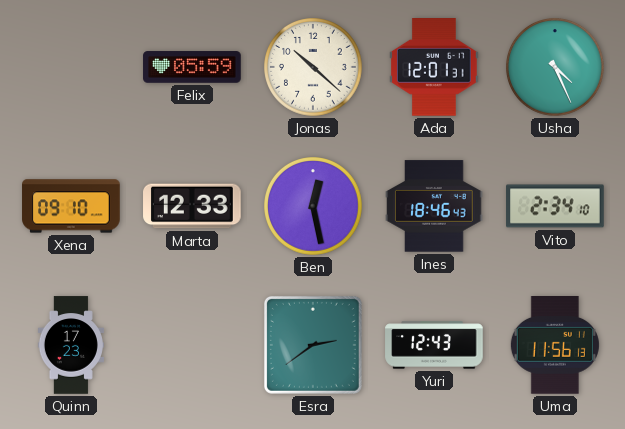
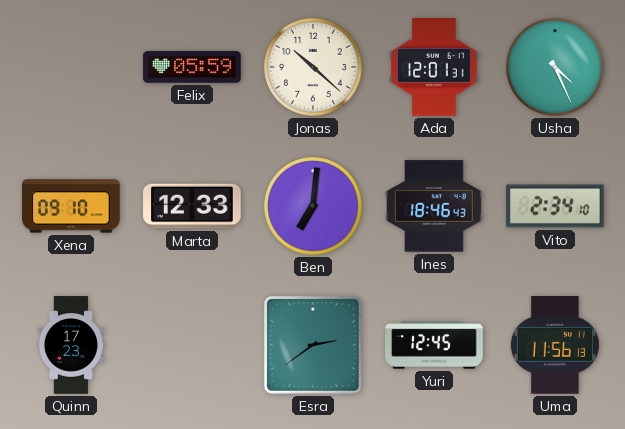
Ben: 12:28 -> 7:01 (314, 207)
Yuri: 12:43 -> 12:45 (434, 345)
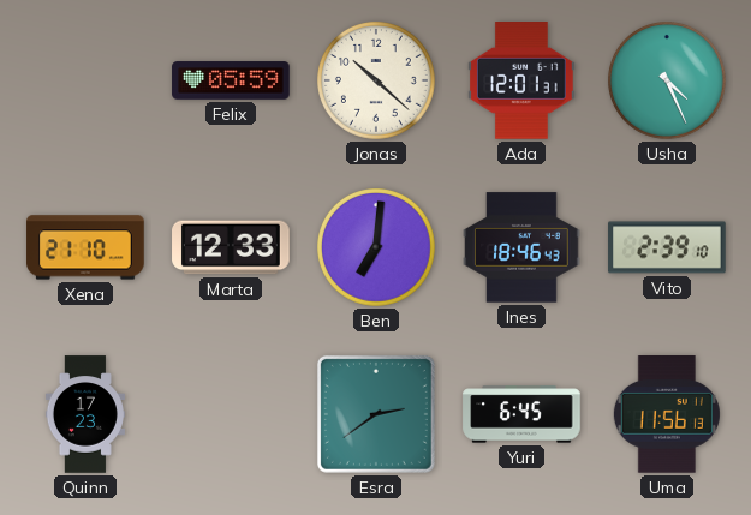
Xena: 09:10 -> 21:10 (85, 247)
Vito: 2:34 -> 2:39 (667, 247)
Yuri: 12:45 -> 6:45 (521, 414)
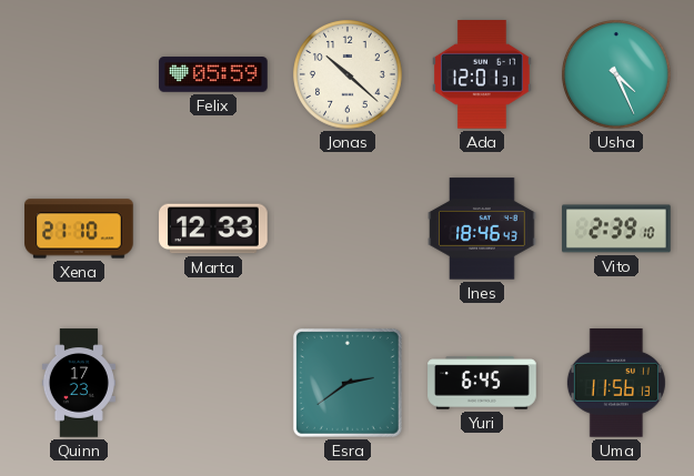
Ben: 7:01 -> none (377, 248)
